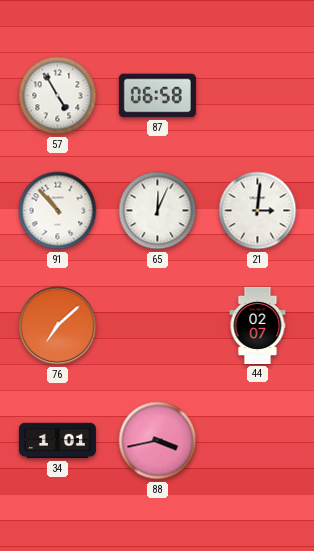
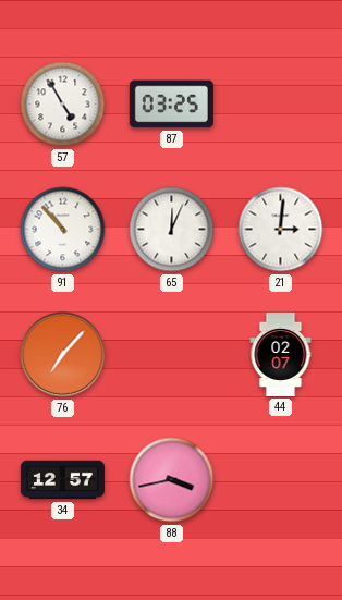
87: 06:58 -> 03:25 (171, 105)
76: 7:08 -> 7:07 (63, 355)
34: 1:01 -> 12:57 (62, 480)
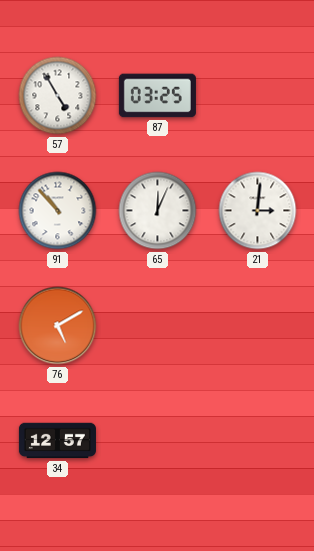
76: 7:07 -> 5:10 (58, 326)
44: 02:07 -> none (281, 354)
88: 3:43 -> none (172, 480)
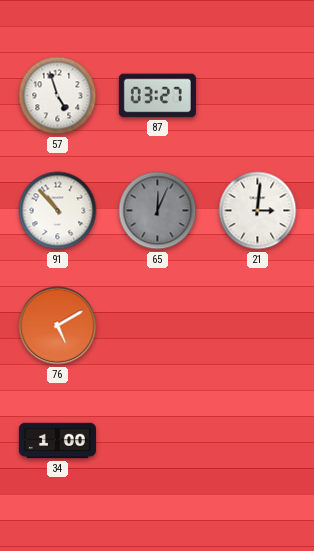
57: 4:55 -> 4:57 (58, 96)
87: 03:25 -> 03:27 (157, 96)
65 dial: white -> grey (158, 211)
34: 12:57 -> 1:00 (57, 441)
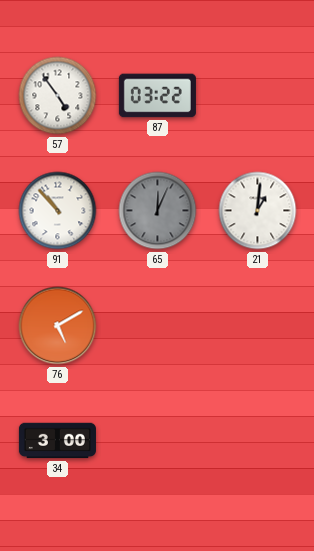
57: 4:57 -> 4:54 (58, 96)
87: 03:27 -> 03:22 (157, 96)
21: 3:01 -> 1:01 (258, 211)
34: 1:00 -> 3:00 (57, 441)
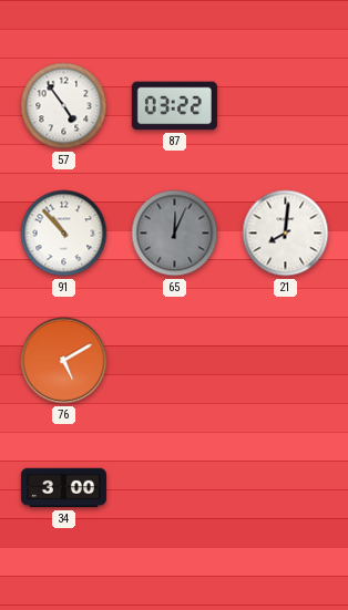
21: 1:01 -> 8:01 (286, 234)
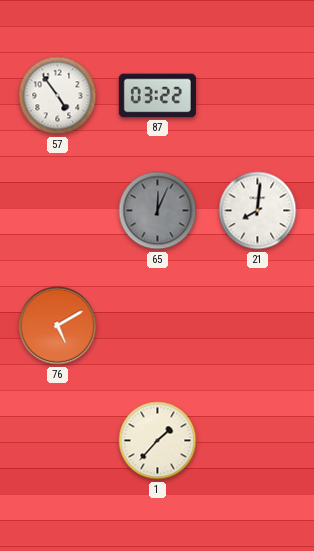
91: 10:53 -> none (64, 234)
34: 3:00 -> none (63, 488)
1: none -> 1:37 (158, 441)
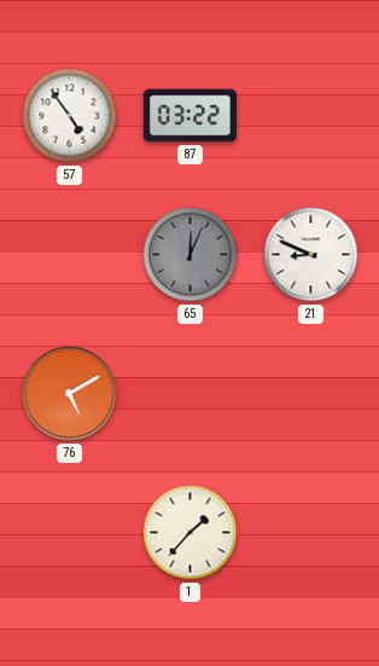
21: 8:01 -> 8:49 (311, 255)
